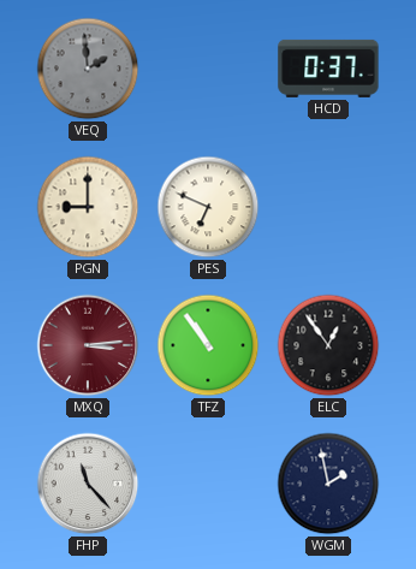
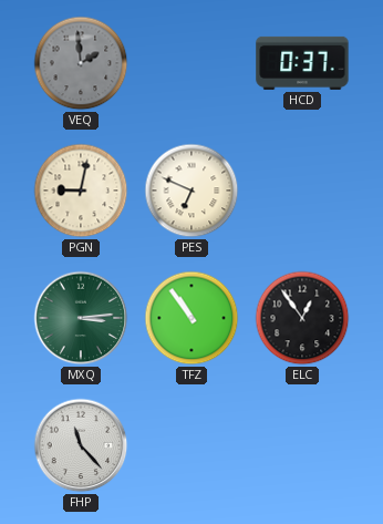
PGN: 9:00 -> 9:02 (81, 191)
MXQ dial: burgundy -> green (81, 318)
WGM: 1:58 -> none (328, 484)
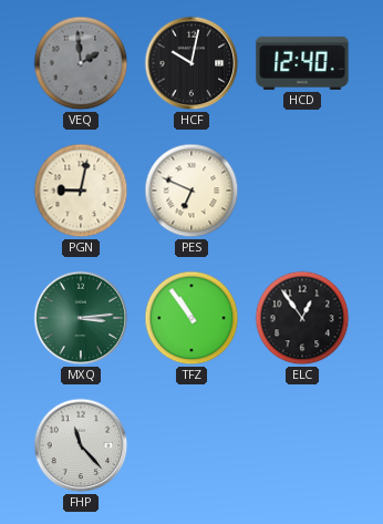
HCF: none -> 10:02 (191, 63)
HCD: 0:37 -> 12:40 (302, 63)
